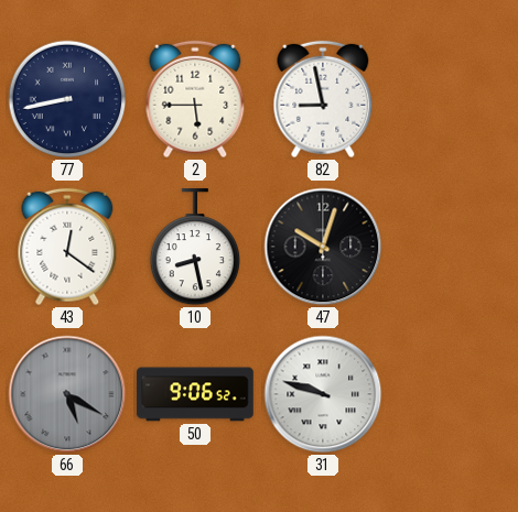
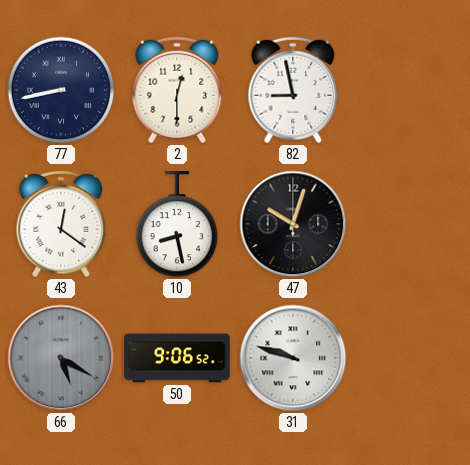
2: 5:45 -> 12:30 (177, 90)
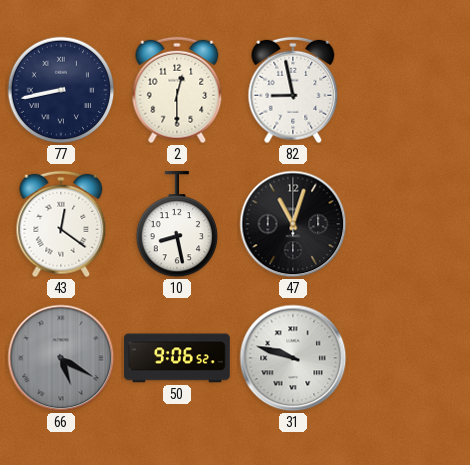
47: 10:03 -> 11:03 (293, 224)
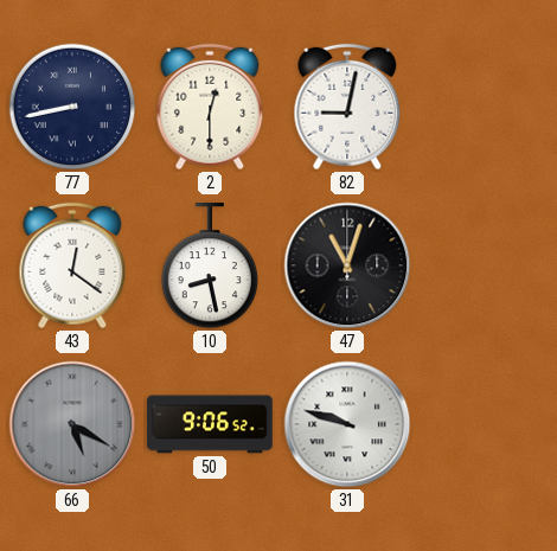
82: 8:58 -> 9:02 (347, 107)
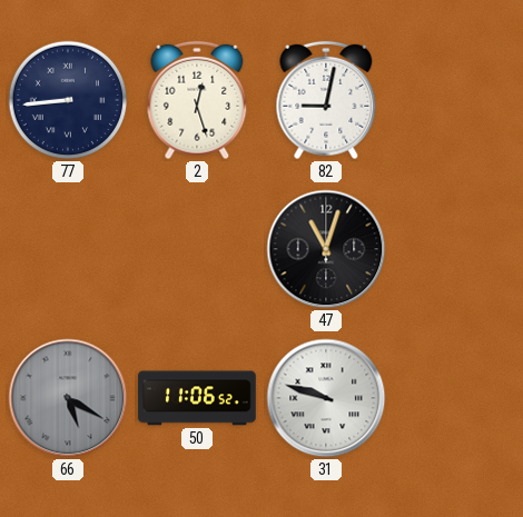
77: 8:43 -> 8:44 (68, 100)
2: 12:30 -> 12:27 (197, 100)
43: 12:21 -> none (72, 265)
10: 8:28 -> none (209, 267)
50: 9:06 -> 11:06 (197, 398)
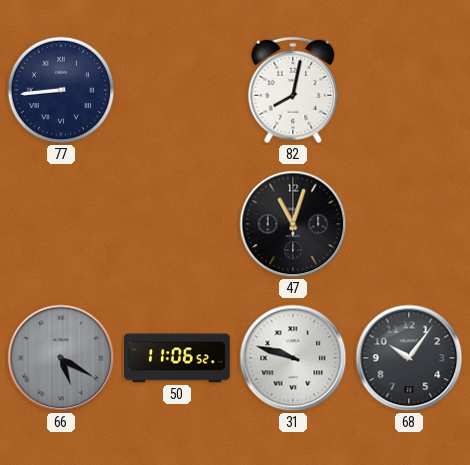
2: 12:27 -> none (197, 100)
82: 9:02 -> 8:02 (293, 90)
68: none -> 10:06 (409, 358)
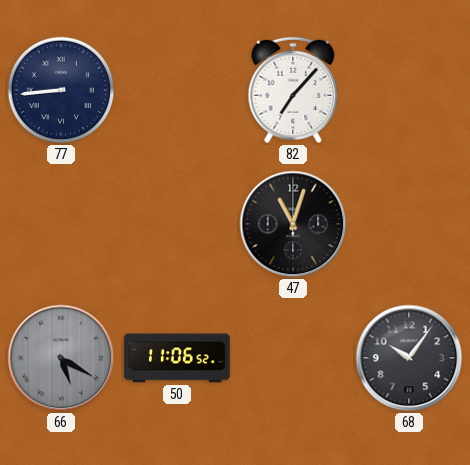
82: 8:02 -> 7:07 (293, 90)
31: 9:48 -> none (293, 358)
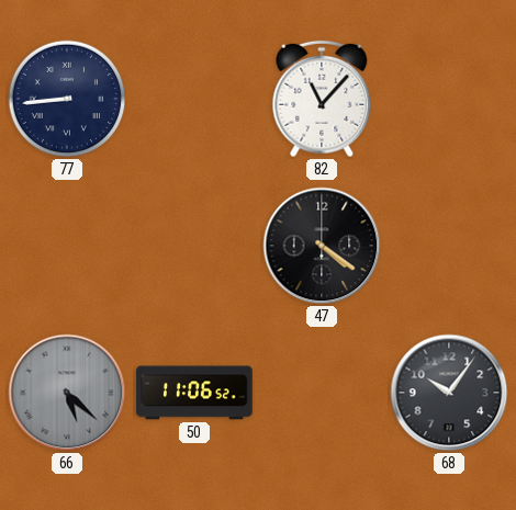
82: 7:07 -> 11:07 (322, 99)
47: 11:03 -> 4:21 (322, 246)
66: 5:20 -> 5:22 (67, 393)
